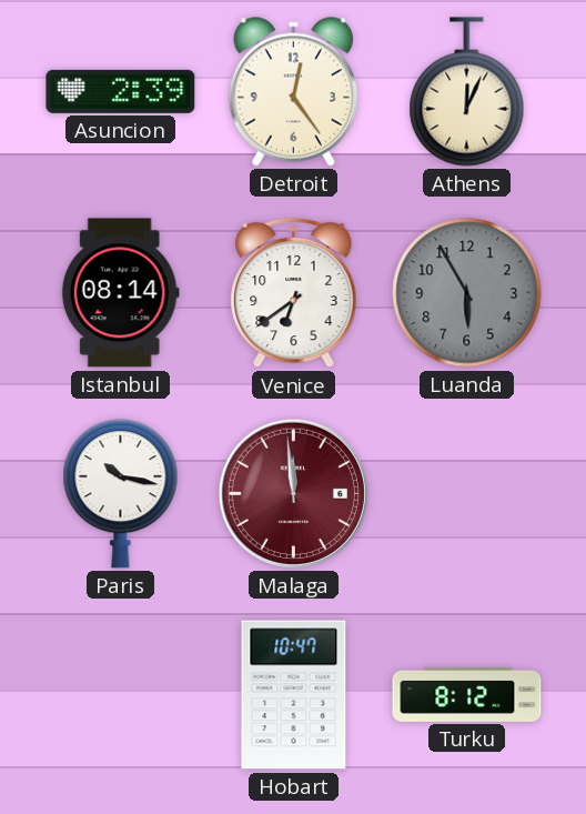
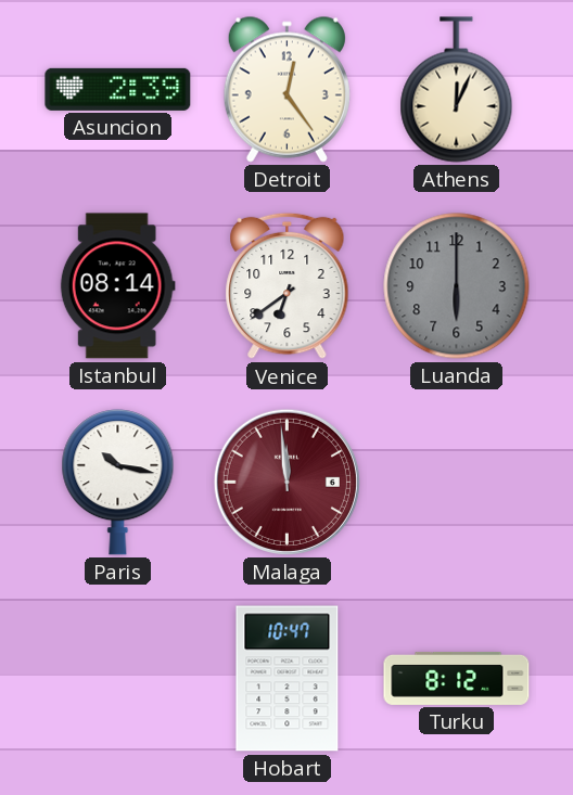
Luanda: 5:55 -> 6:00 (457, 286)
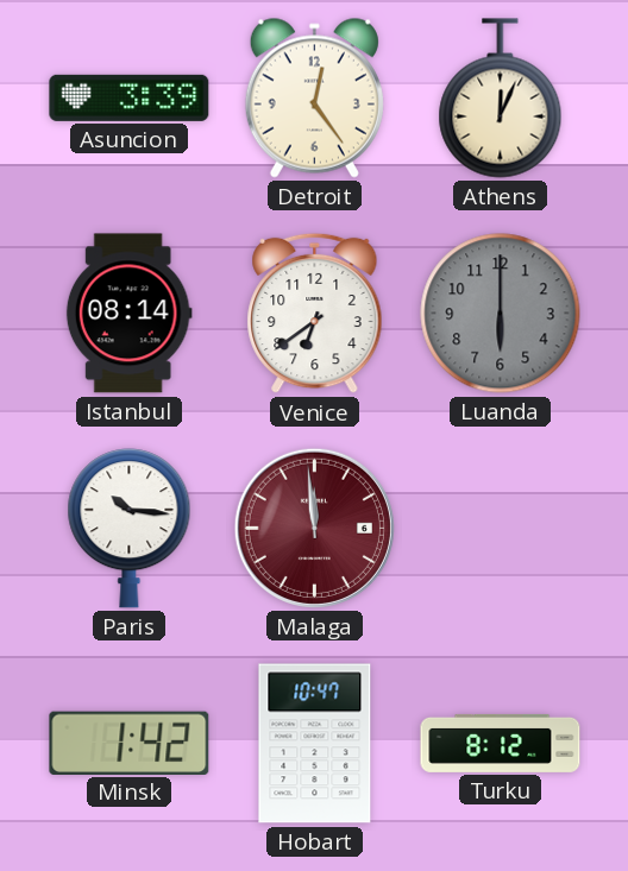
Asuncion: 2:39 -> 3:39 (130, 97)
Paris: 10:17 -> 10:16 (130, 529)
Minsk: none -> 1:42 (130, 743)
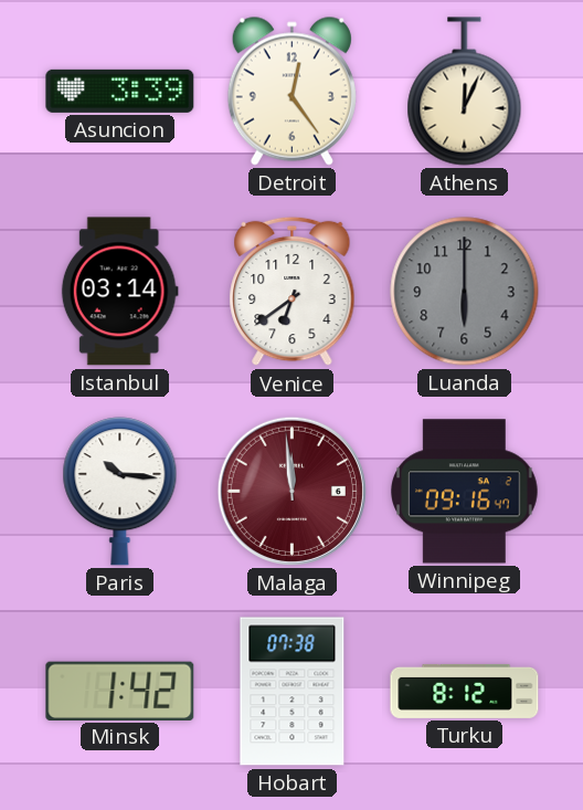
Istanbul: 08:14 -> 03:14 (119, 292)
Winnipeg: none -> 09:16 (465, 492)
Hobart: 10:47 -> 07:38 (293, 692)
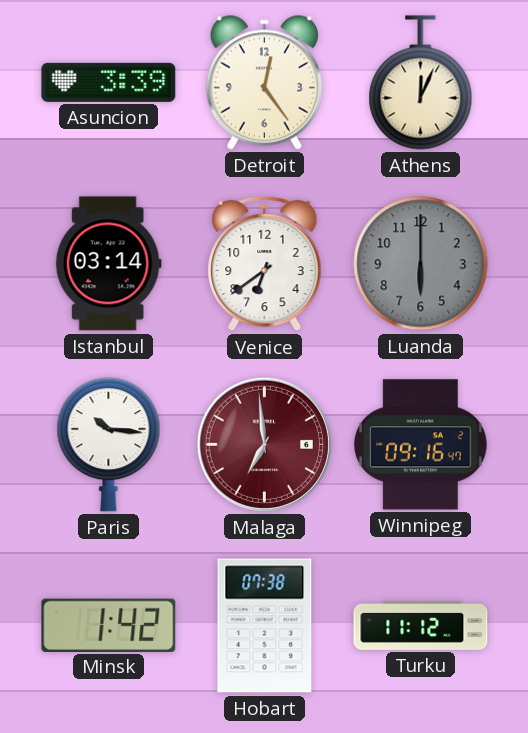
Malaga: 11:59 -> 6:59 (264, 444)
Turku: 8:12 -> 11:12 (421, 625)
